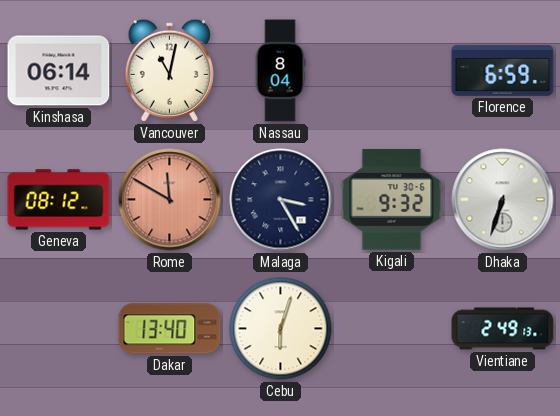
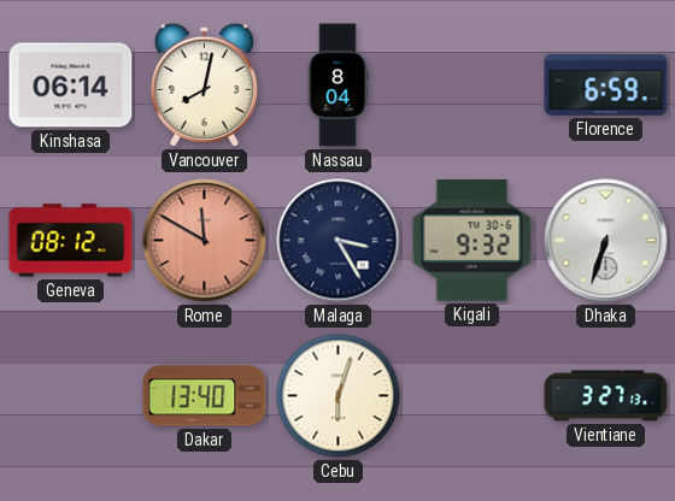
Vancouver: 11:02 -> 8:02 (204, 84)
Vientiane: 2:49 -> 3:27 (606, 396)
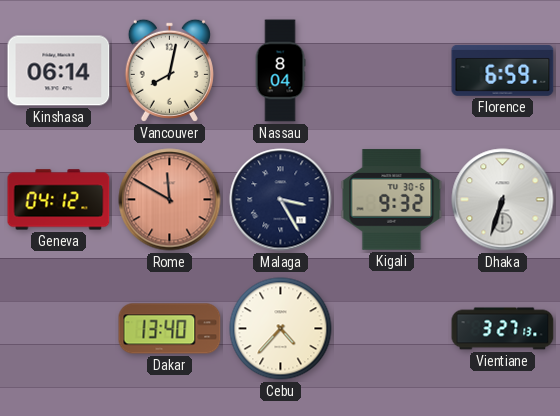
Geneva: 08:12 -> 04:12 (59, 200)
Cebu: 6:03 -> 4:37 (281, 329)
